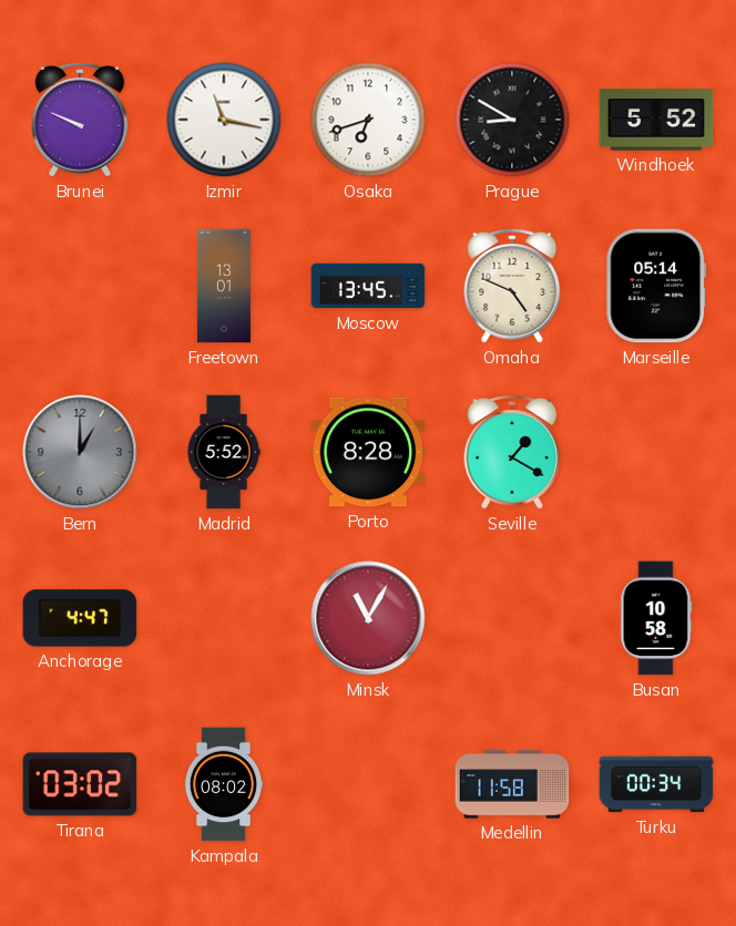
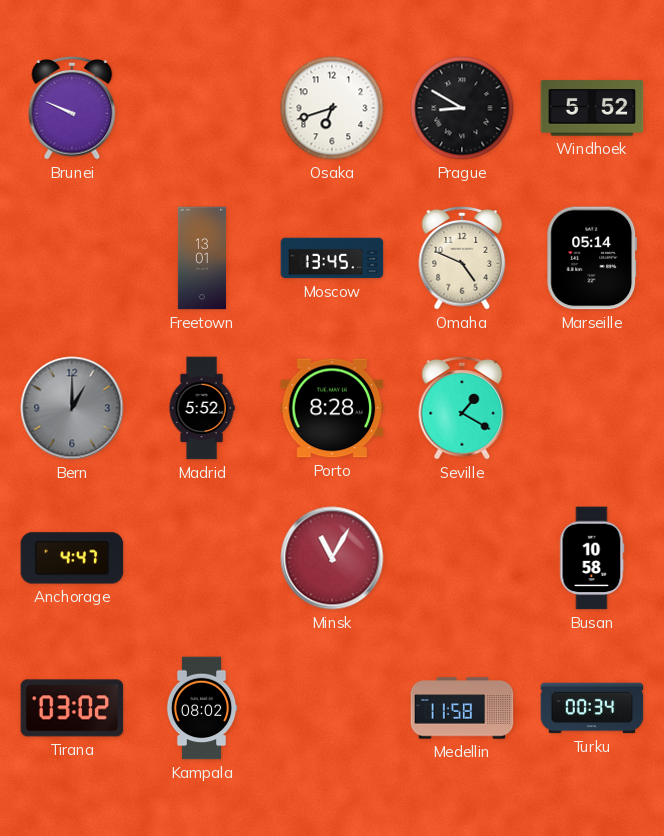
Izmir: 11:17 -> none (224, 120)
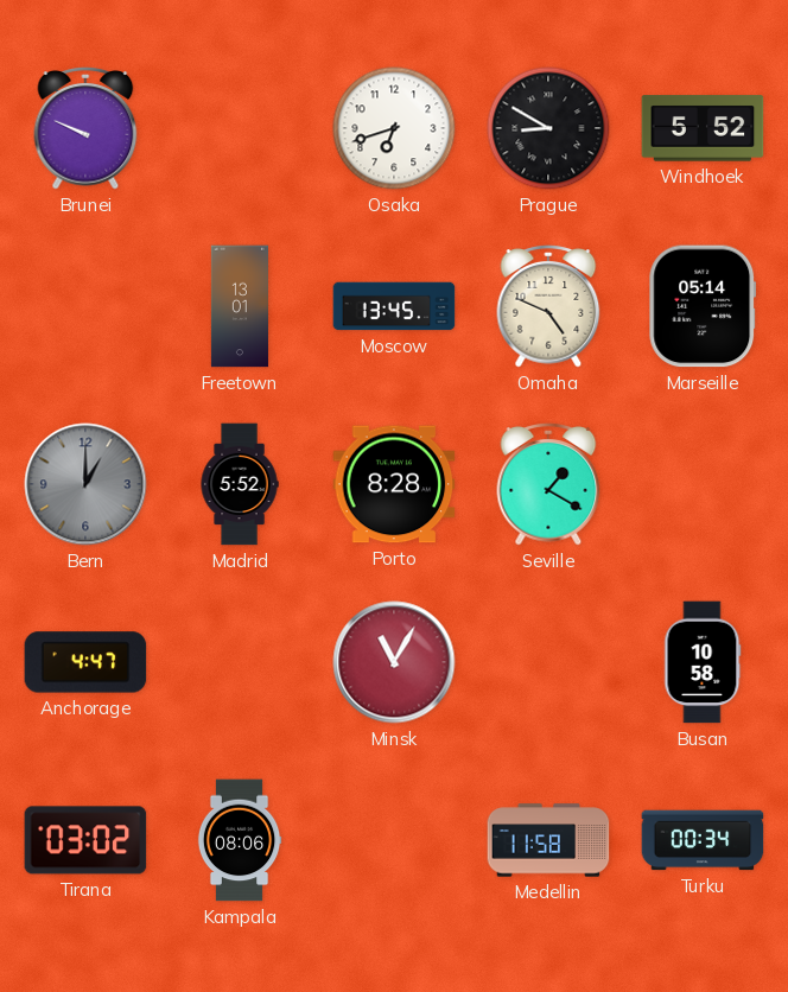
Kampala: 08:02 -> 08:06 (240, 840)
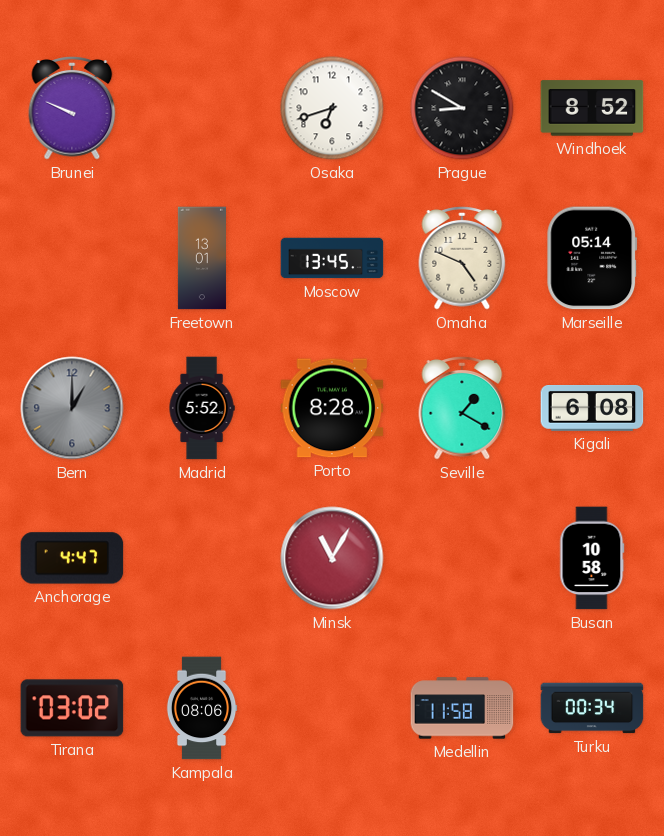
Windhoek: 5:52 -> 8:52 (592, 108)
Kigali: none -> 6:08 (592, 409)
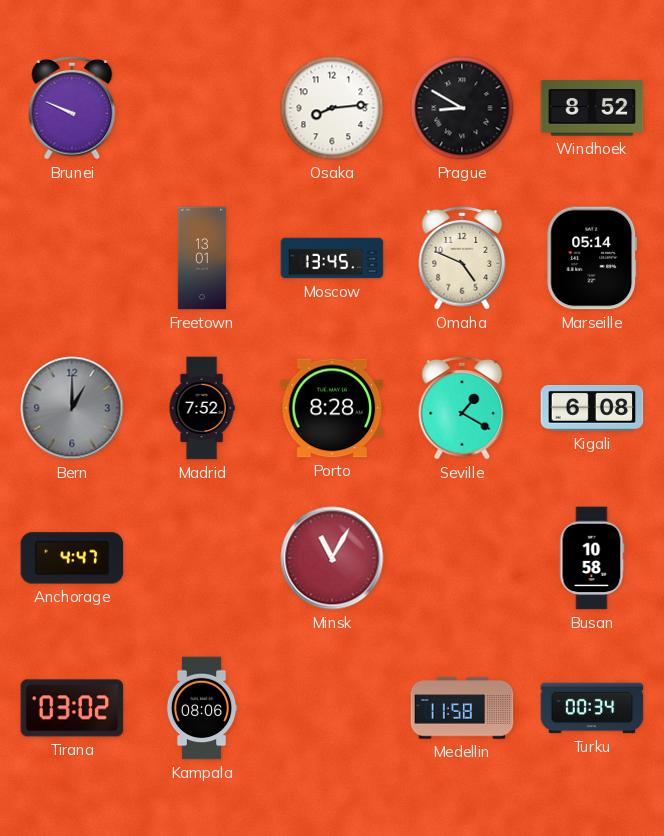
Osaka: 6:42 -> 8:14 (332, 108)
Madrid: 5:52 -> 7:52 (202, 408)
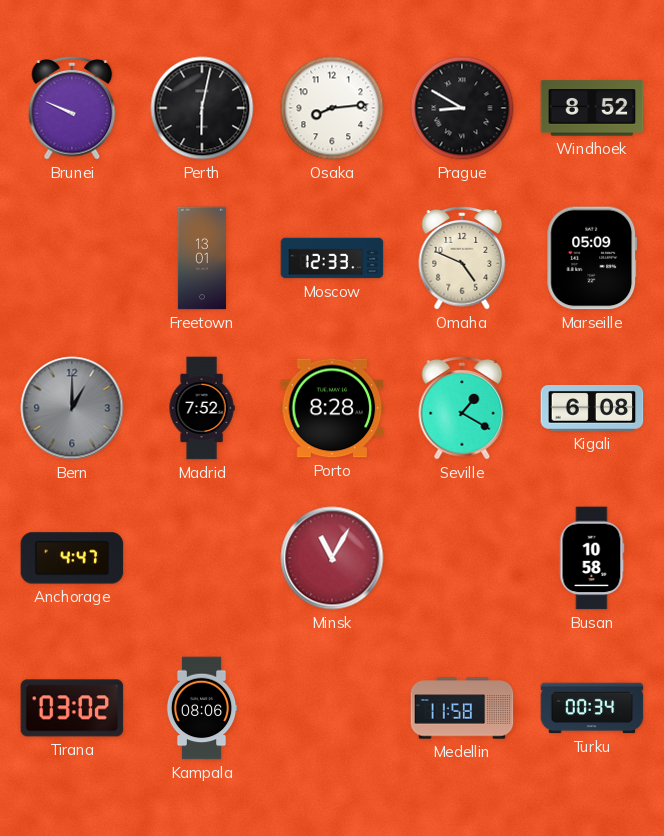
Perth: none -> 6:02 (202, 108)
Moscow: 13:45 -> 12:33 (332, 258)
Marseille: 05:14 -> 05:09 (592, 258)
